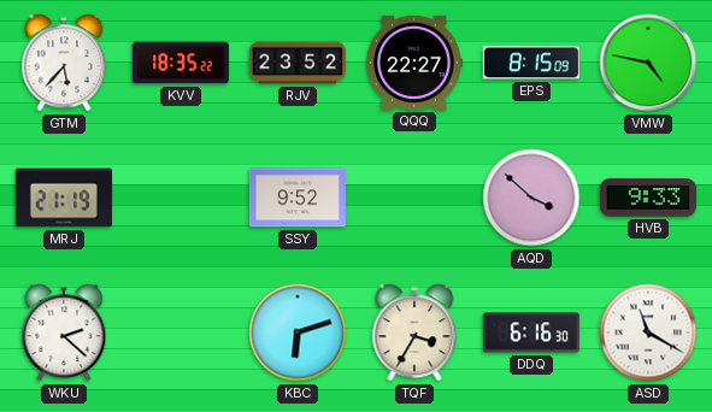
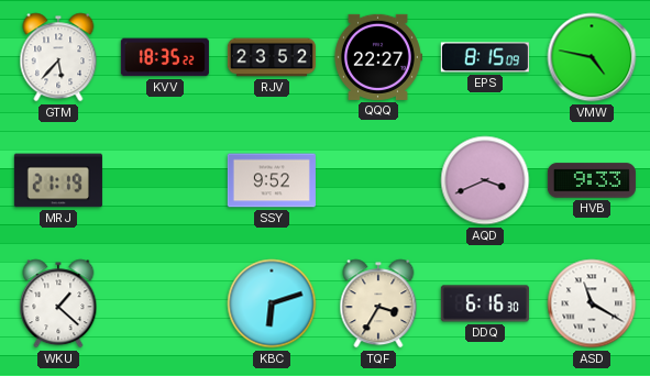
AQD: 3:52 -> 3:41 (485, 180)
WKU: 2:22 -> 1:22 (58, 303)
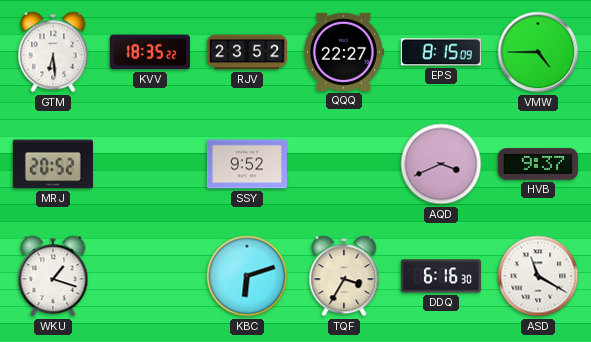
GTM: 5:37 -> 6:29 (53, 52)
VMW: 4:47 -> 4:45 (538, 52)
MRJ: 21:19 -> 20:52 (53, 164)
HVB: 9:33 -> 9:37 (538, 164)
WKU: 1:22 -> 1:18 (53, 276)
